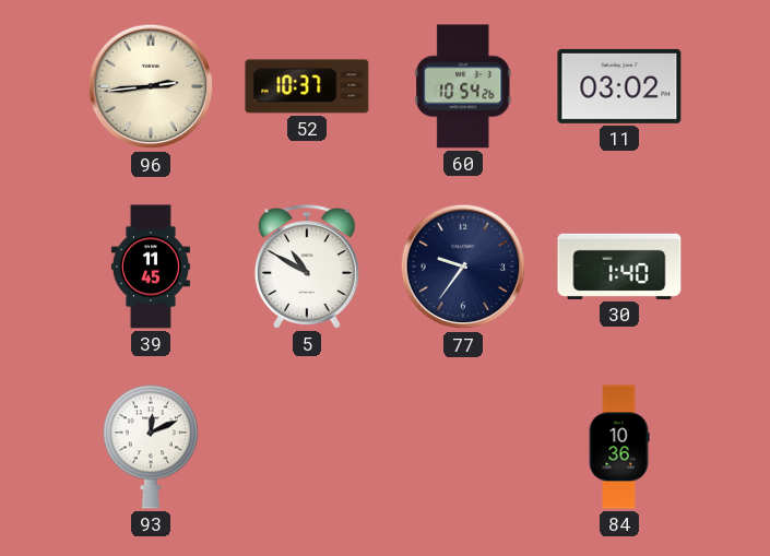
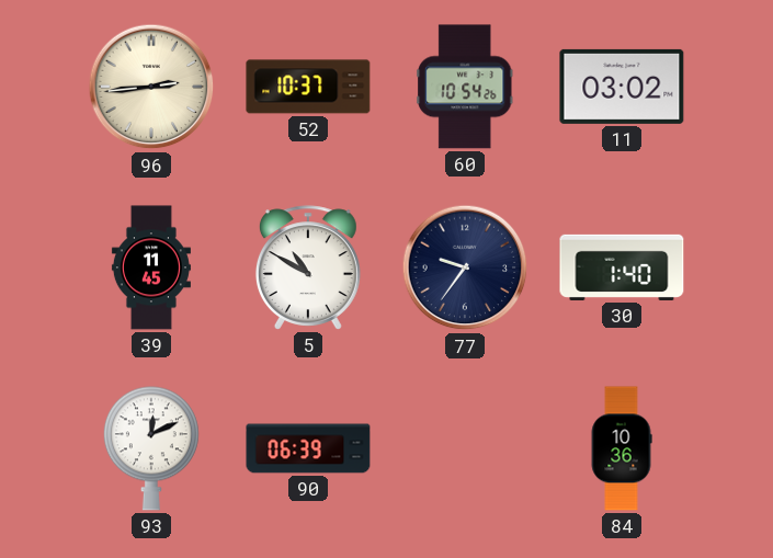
90: none -> 06:39 (308, 448)
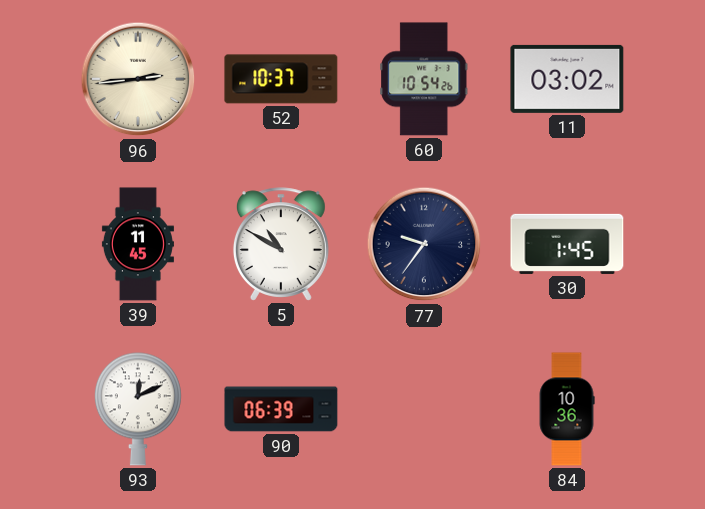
30: 1:40 -> 1:45 (567, 244)
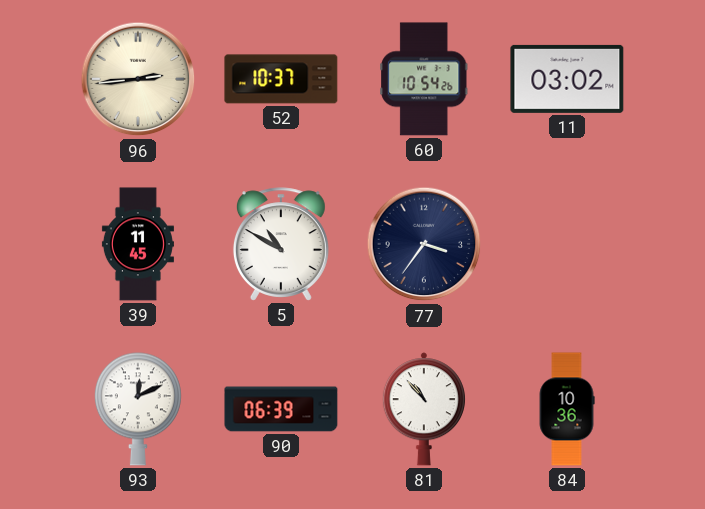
77: 9:36 -> 3:36 (424, 244)
30: 1:45 -> none (567, 244)
81: none -> 10:53 (424, 409)
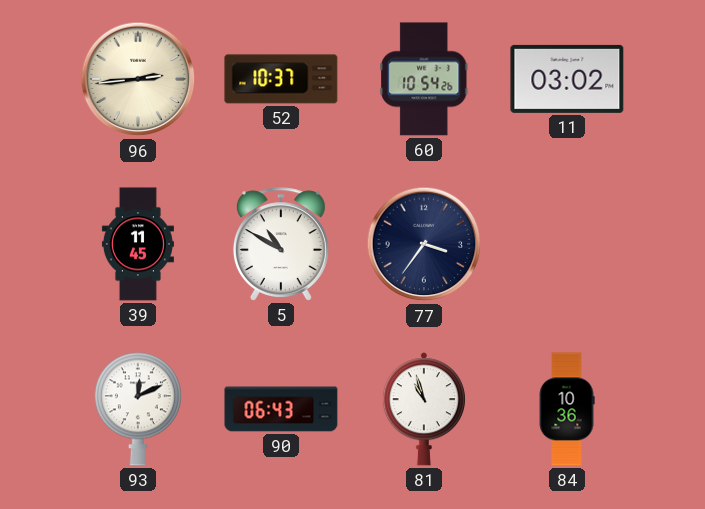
90: 06:39 -> 06:43 (281, 409)
81: 10:53 -> 10:57 (424, 409)
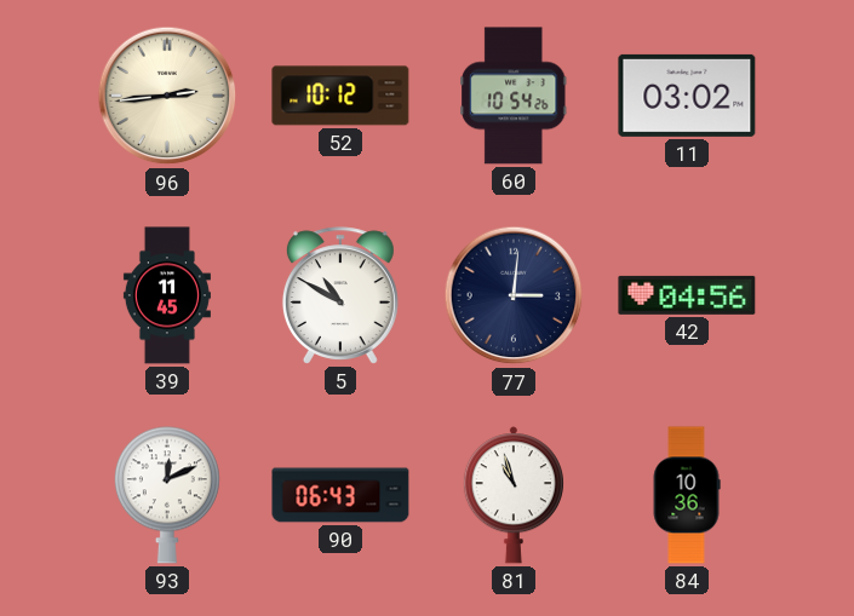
52: 10:37 -> 10:12 (340, 96)
77: 3:36 -> 3:01 (514, 295)
42: none -> 04:56 (687, 295)
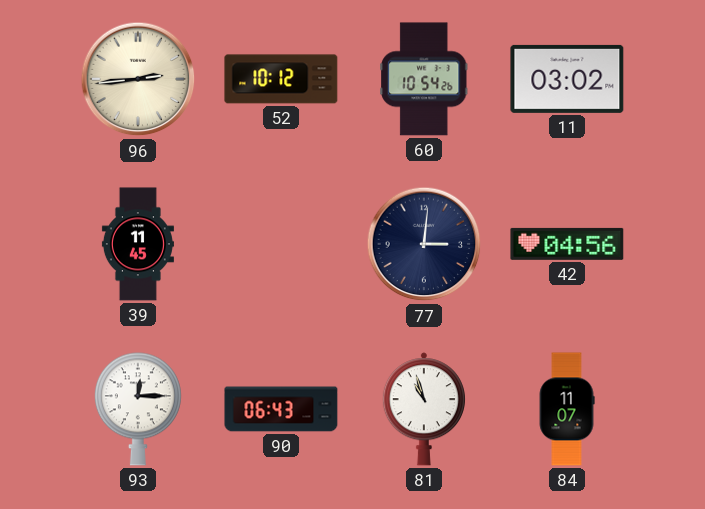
5: 10:50 -> none (340, 295)
93: 12:11 -> 12:15 (138, 409)
84: 10:36 -> 11:07 (567, 409)
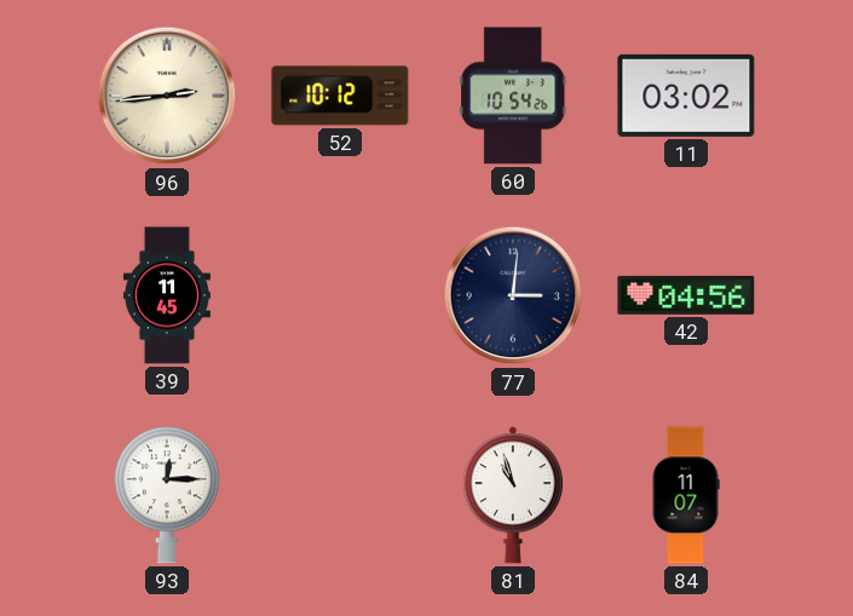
90: 06:43 -> none (281, 409)
